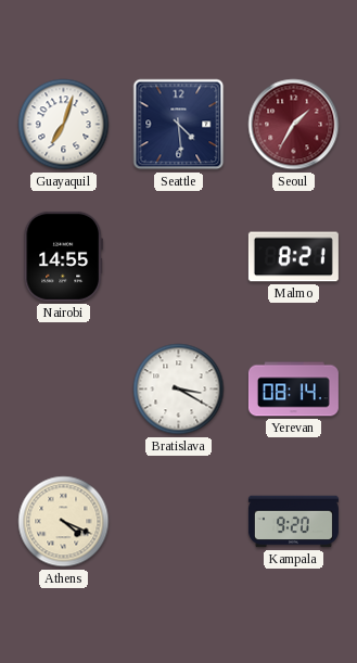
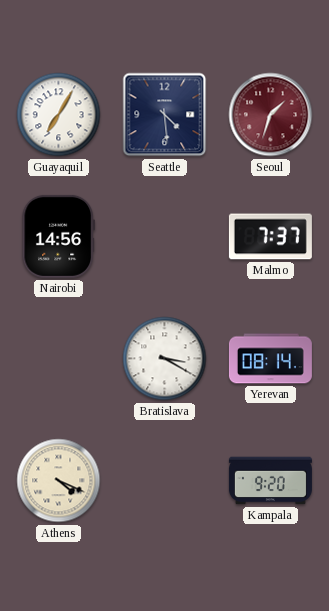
Guayaquil: 7:03 -> 7:05 (59, 115)
Seoul: 1:35 -> 1:33 (271, 115)
Nairobi: 14:55 -> 14:56 (58, 236)
Malmo: 8:21 -> 7:37 (270, 237)
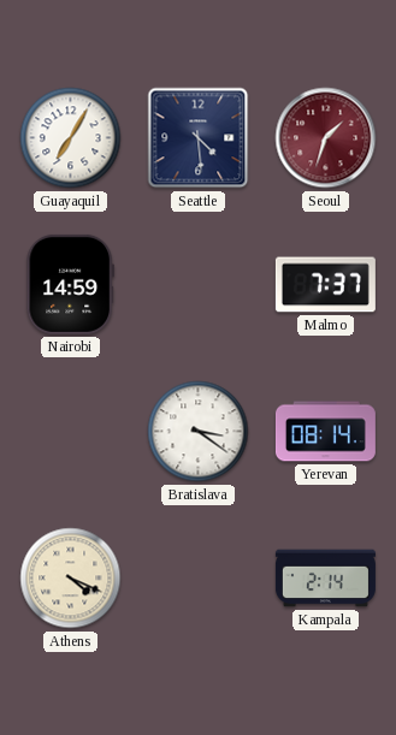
Nairobi: 14:56 -> 14:59 (70, 284)
Bratislava: 3:20 -> 3:21 (199, 432)
Kampala: 9:20 -> 2:14 (325, 579)
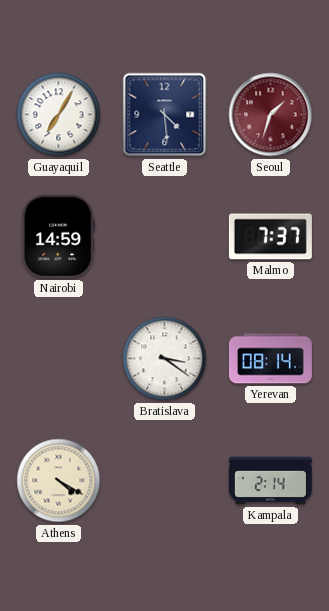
Athens: 4:19 -> 4:20 (59, 481)
